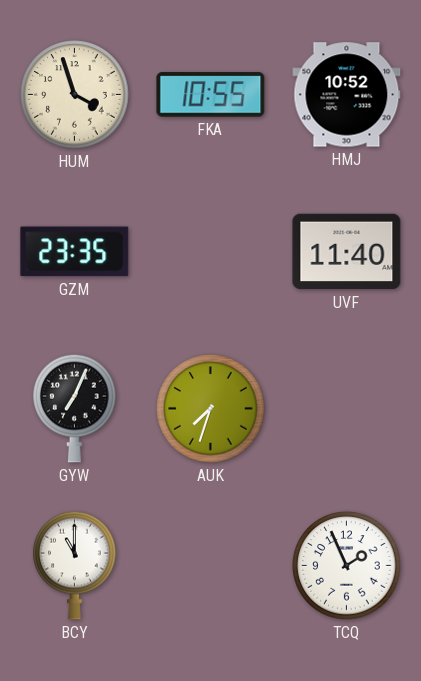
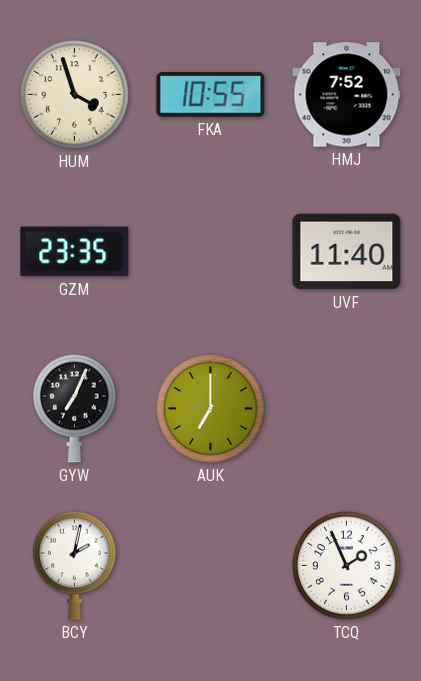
HMJ: 10:52 -> 7:52 (347, 95)
AUK: 7:33 -> 7:00 (211, 409)
BCY: 11:00 -> 2:02 (75, 565)
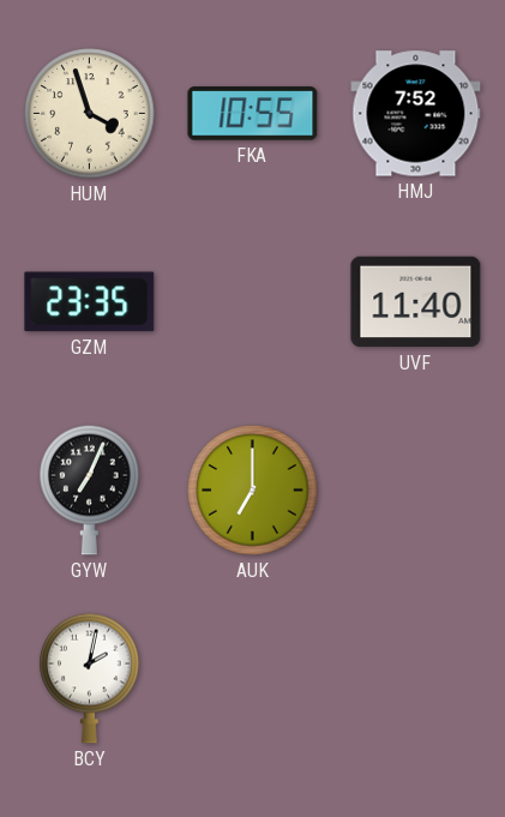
TCQ: 1:56 -> none (347, 566)
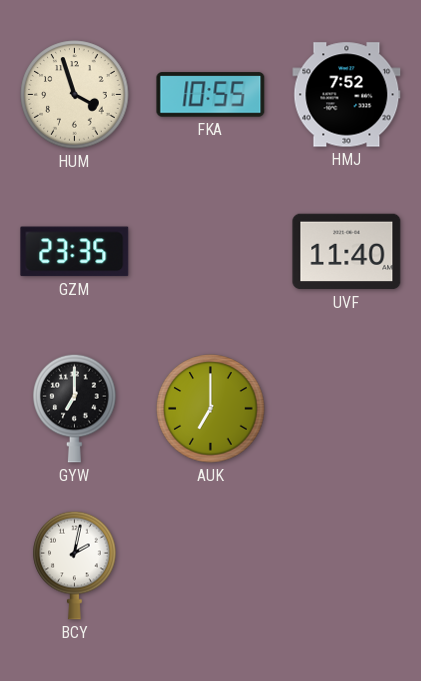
GYW: 7:04 -> 7:00 (75, 408)
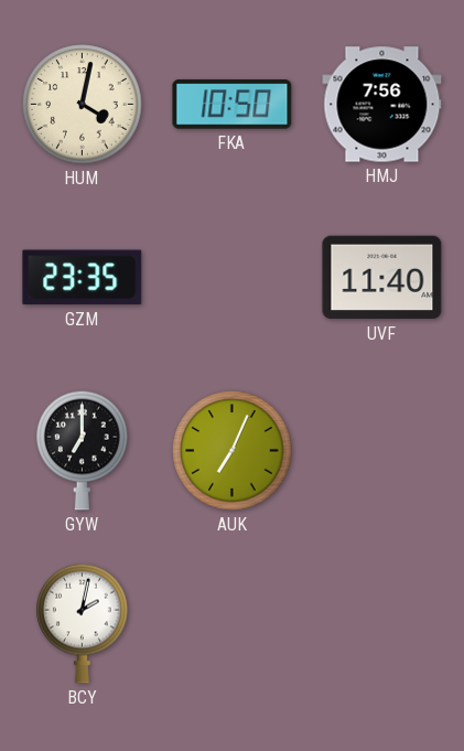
HUM: 3:57 -> 4:02 (83, 105)
FKA: 10:55 -> 10:50 (233, 105)
HMJ: 7:52 -> 7:56 (382, 105)
AUK: 7:00 -> 7:04 (233, 451)
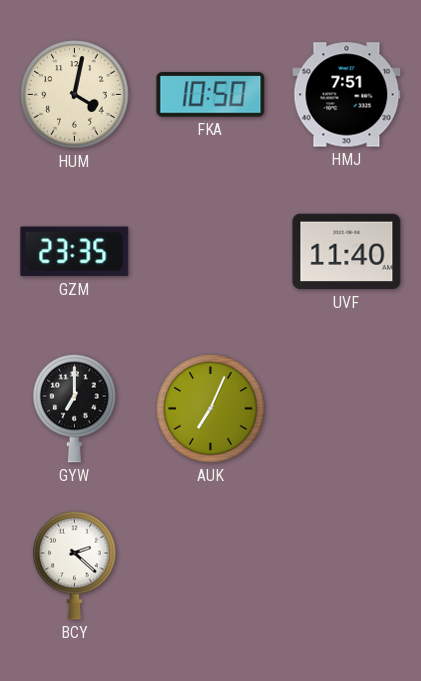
HMJ: 7:56 -> 7:51 (347, 95)
BCY: 2:02 -> 2:22 (75, 565)
